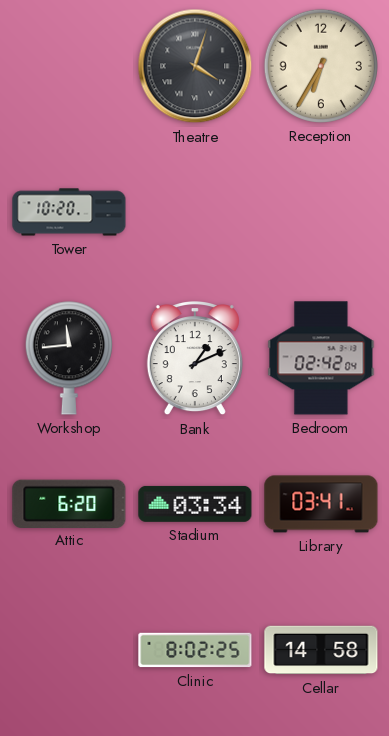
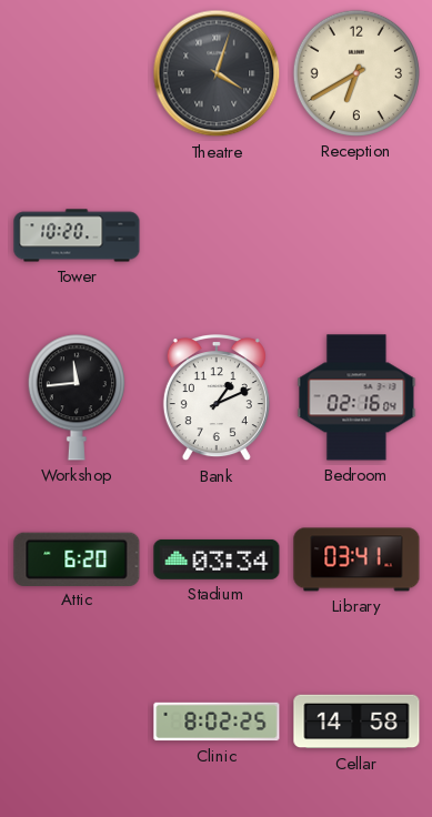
Reception: 6:35 -> 6:40 (356, 73)
Bedroom: 02:42 -> 02:16 (356, 397)
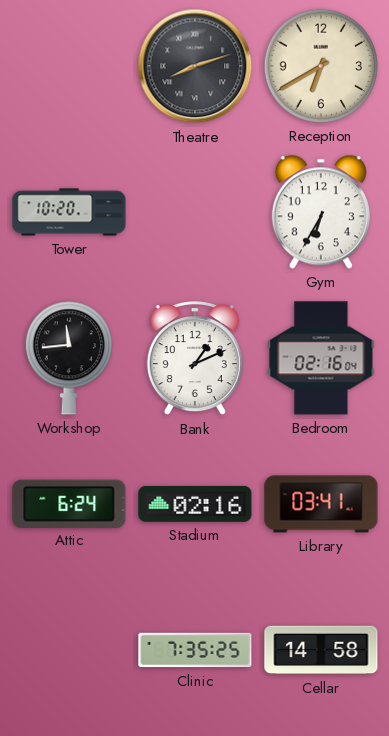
Theatre: 4:03 -> 8:12 (195, 66)
Gym: none -> 6:35 (321, 212)
Attic: 6:20 -> 6:24 (69, 503)
Stadium: 03:34 -> 02:16 (195, 504)
Clinic: 8:02 -> 7:35 (195, 650)
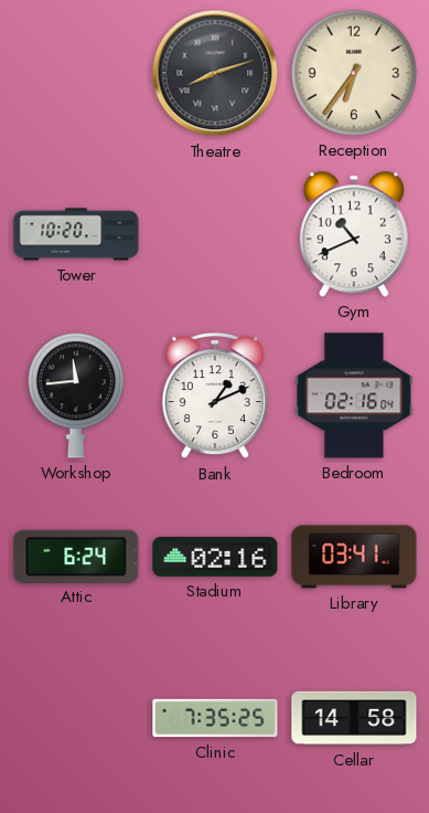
Reception: 6:40 -> 6:36 (354, 73)
Gym: 6:35 -> 10:41 (354, 234)
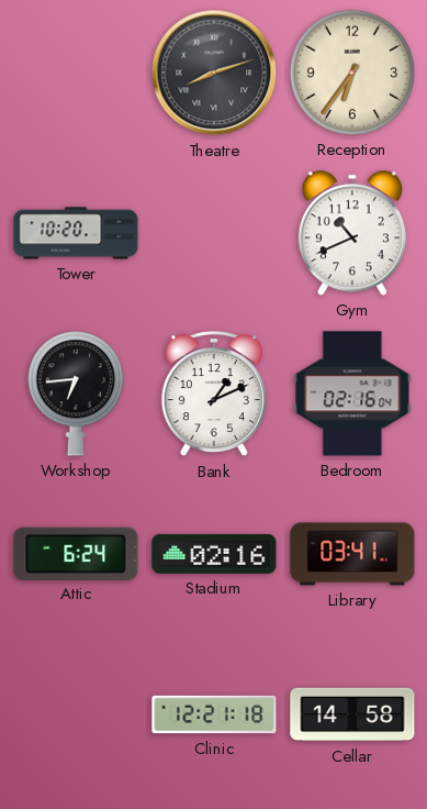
Workshop: 11:44 -> 6:44 (76, 394)
Clinic: 7:35 -> 12:21 (214, 714)
